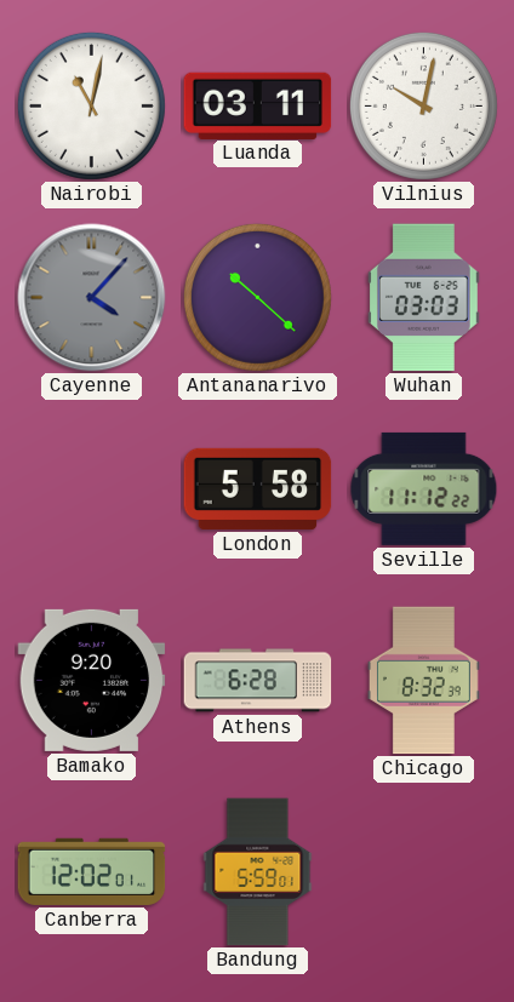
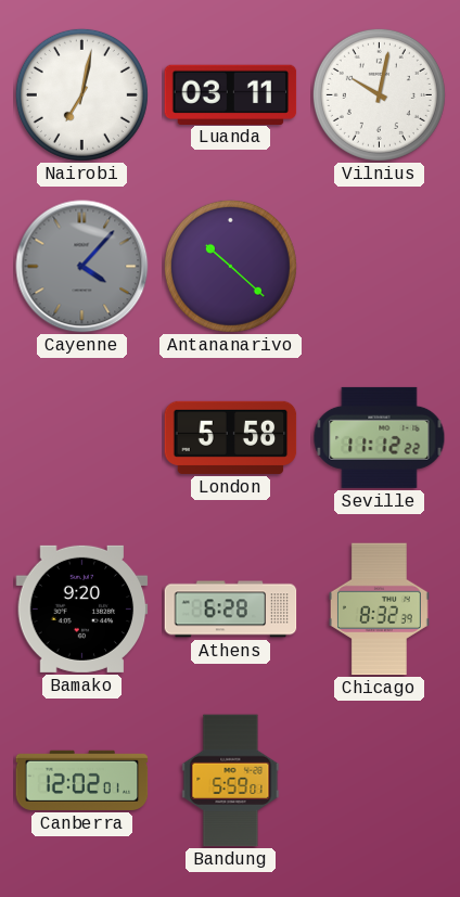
Nairobi: 11:02 -> 7:02 (81, 94)
Wuhan: 03:03 -> none (423, 298)
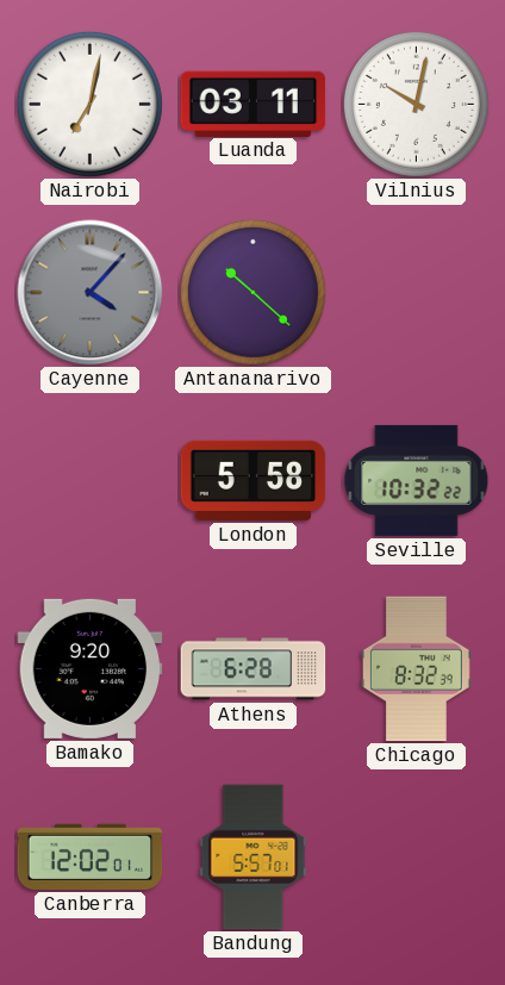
Seville: 11:12 -> 10:32 (417, 480)
Bandung: 5:59 -> 5:57 (254, 858)
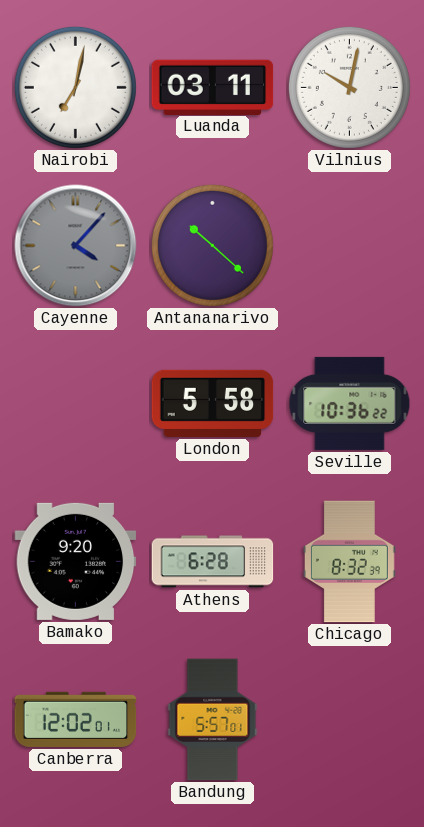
Seville: 10:32 -> 10:36 (350, 403)
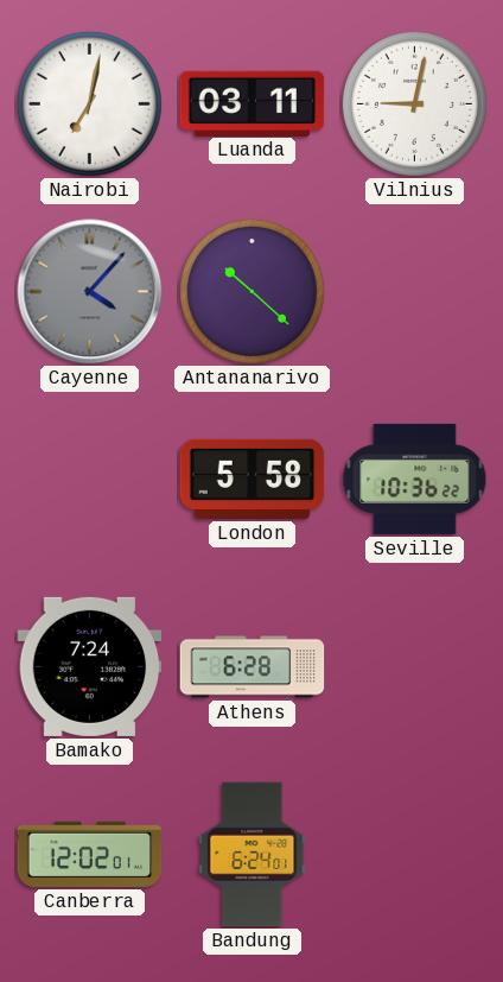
Vilnius: 10:02 -> 9:02 (414, 103)
Bamako: 9:20 -> 7:24 (90, 666)
Chicago: 8:32 -> none (349, 562)
Bandung: 5:57 -> 6:24 (253, 855)
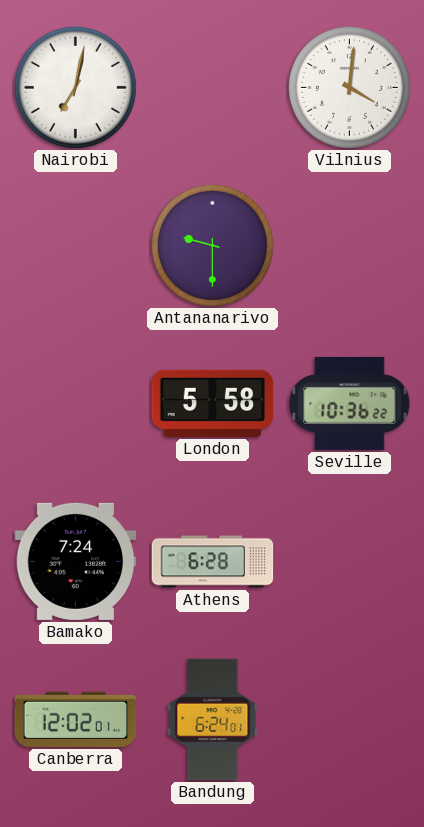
Luanda: 03:11 -> none (253, 103)
Vilnius: 9:02 -> 4:01 (349, 87)
Cayenne: 4:07 -> none (90, 292)
Antananarivo: 10:22 -> 9:30 (212, 245)
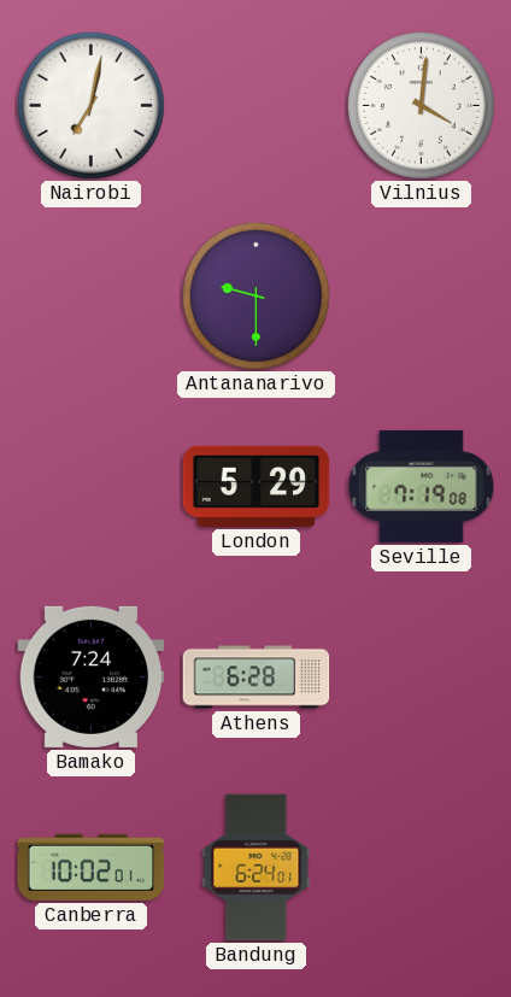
London: 5:58 -> 5:29 (257, 486)
Seville: 10:36 -> 7:19 (422, 486)
Canberra: 12:02 -> 10:02 (92, 867)
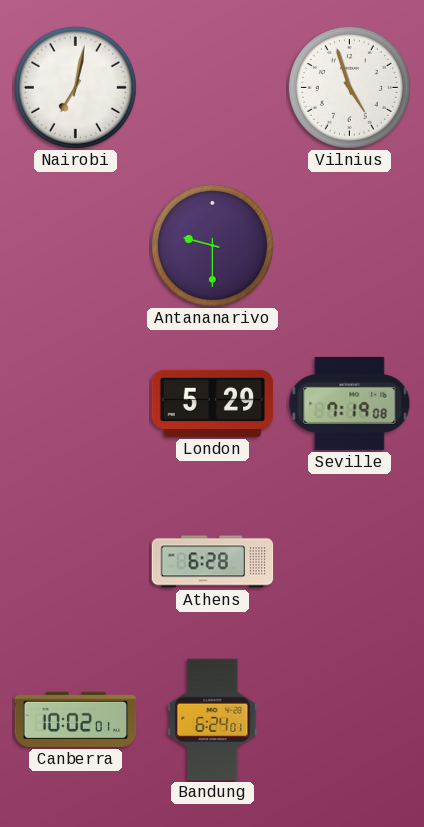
Vilnius: 4:01 -> 4:57 (349, 87)
Bamako: 7:24 -> none (92, 676)
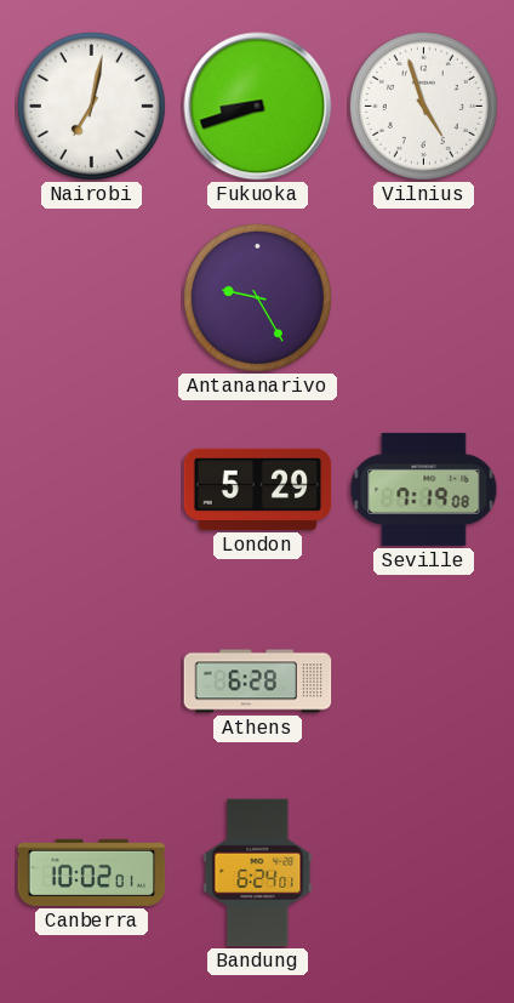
Fukuoka: none -> 8:42 (258, 107)
Antananarivo: 9:30 -> 9:25 (257, 297)
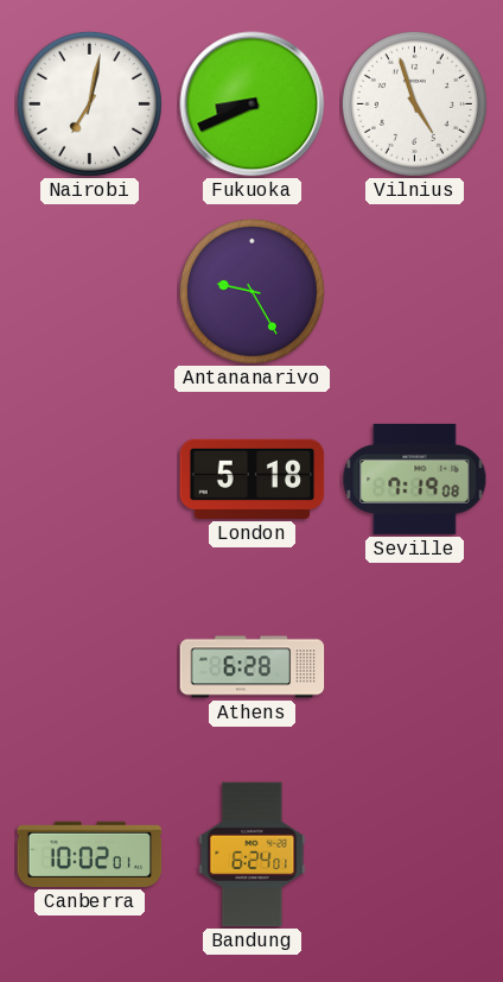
Fukuoka: 8:42 -> 8:41 (253, 104)
London: 5:29 -> 5:18 (253, 479)
